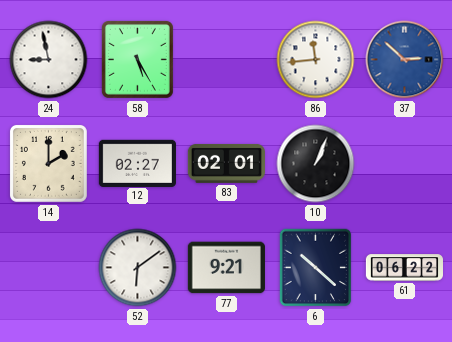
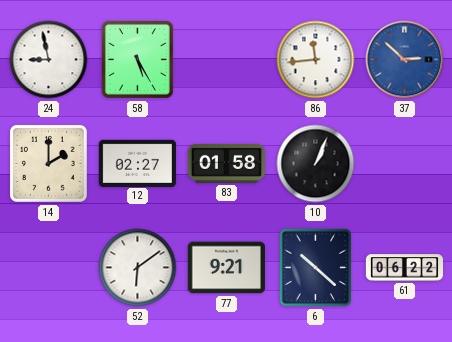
83: 02:01 -> 01:58 (226, 163)
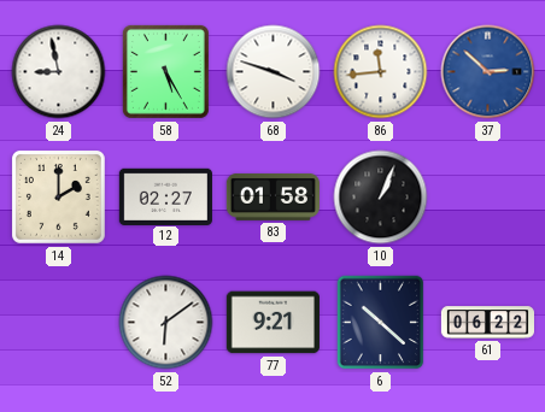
68: none -> 3:48 (274, 72)
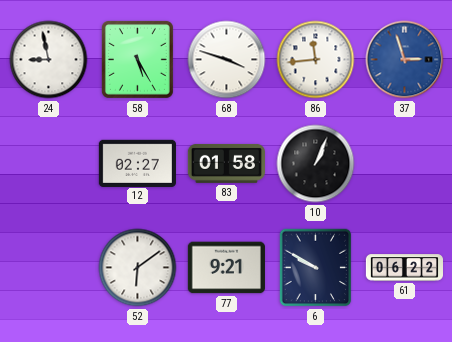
37: 2:52 -> 2:57 (405, 60)
14: 2:00 -> none (58, 196)
6: 10:22 -> 9:50 (316, 268)
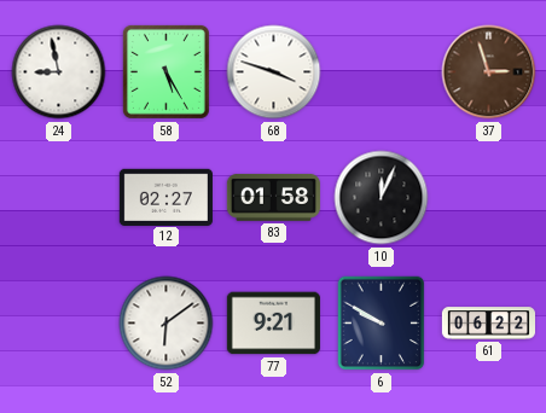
86: 11:44 -> none (316, 60)
37 dial: blue -> brown (489, 72)
10: 1:04 -> 12:04 (382, 198)
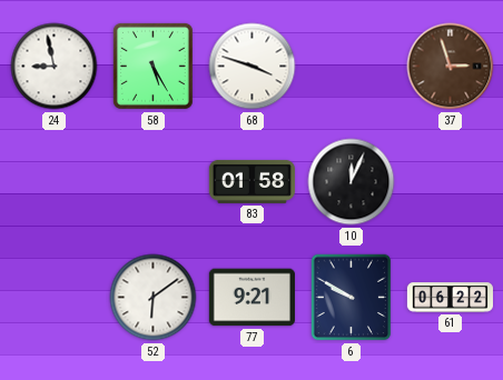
12: 02:27 -> none (165, 197)
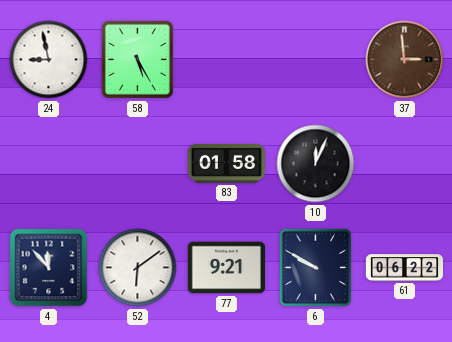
68: 3:48 -> none (253, 67)
37: 2:57 -> 2:59 (405, 60)
4: none -> 11:53 (49, 268)
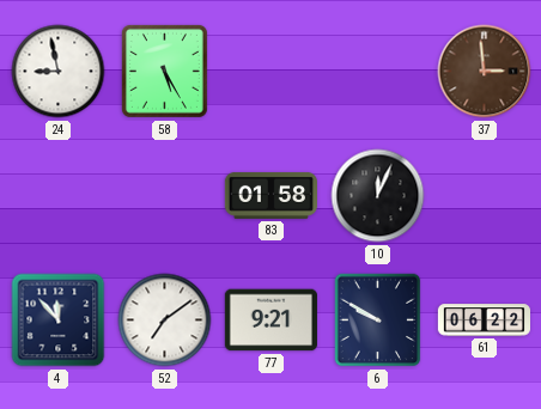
52: 6:09 -> 7:09 (165, 321)
